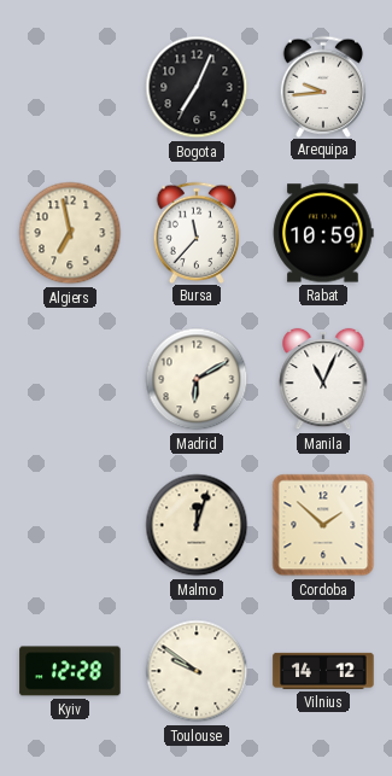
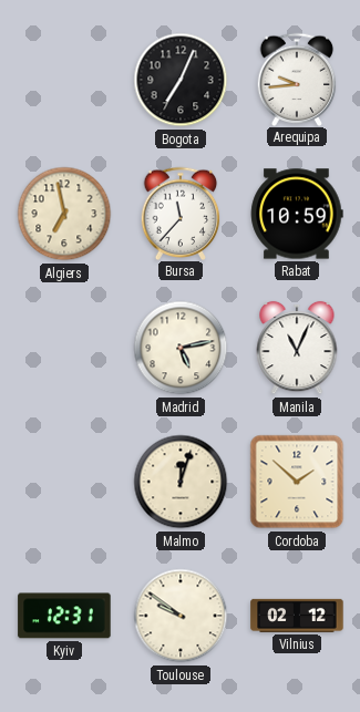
Madrid: 6:10 -> 5:13 (181, 348)
Kyiv: 12:28 -> 12:31 (64, 616)
Vilnius: 14:12 -> 02:12 (297, 616)
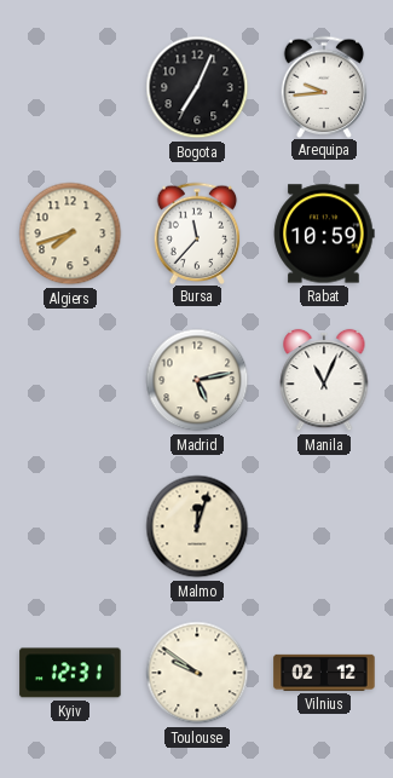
Algiers: 6:58 -> 7:42 (70, 234)
Cordoba: 1:52 -> none (297, 482)
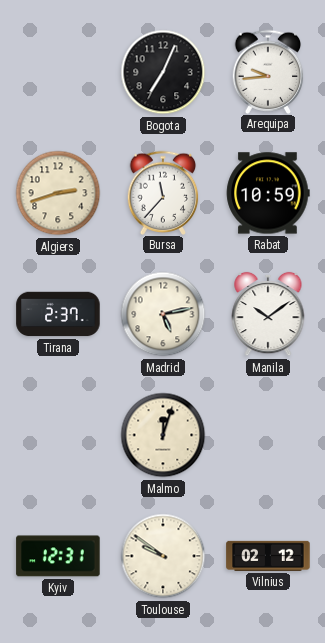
Algiers: 7:42 -> 2:42 (58, 193)
Tirana: none -> 2:37 (58, 314)
Manila: 11:04 -> 10:09 (268, 314)
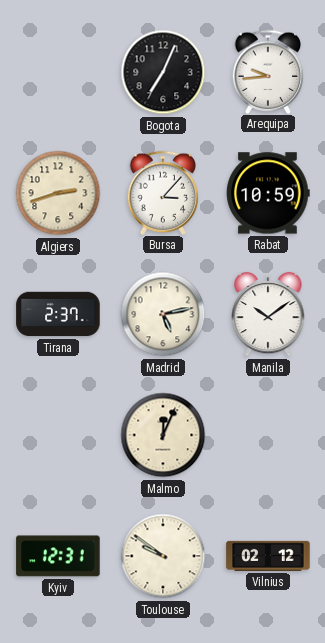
Bursa: 11:37 -> 3:07 (163, 192)
Malmo: 12:03 -> 12:04 (163, 435)
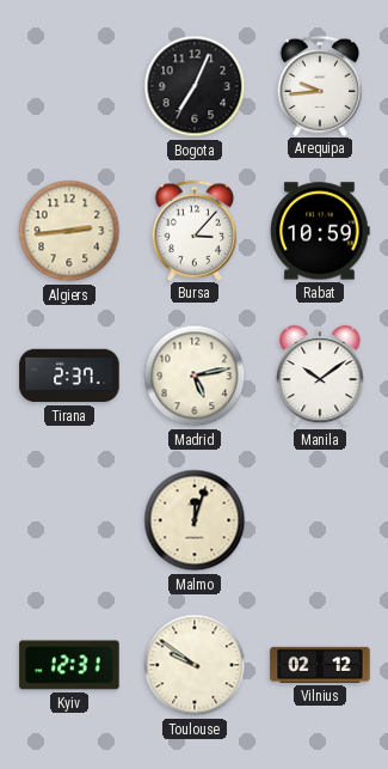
Algiers: 2:42 -> 2:44 (69, 231)
Malmo: 12:04 -> 12:03 (195, 520)
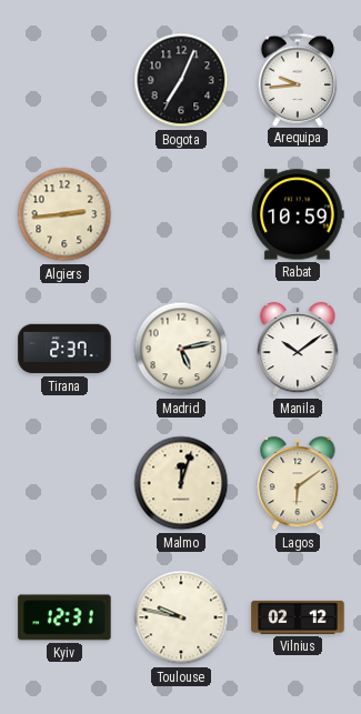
Bursa: 3:07 -> none (195, 230)
Lagos: none -> 6:09 (298, 483)
Toulouse: 9:51 -> 9:47 (181, 617)
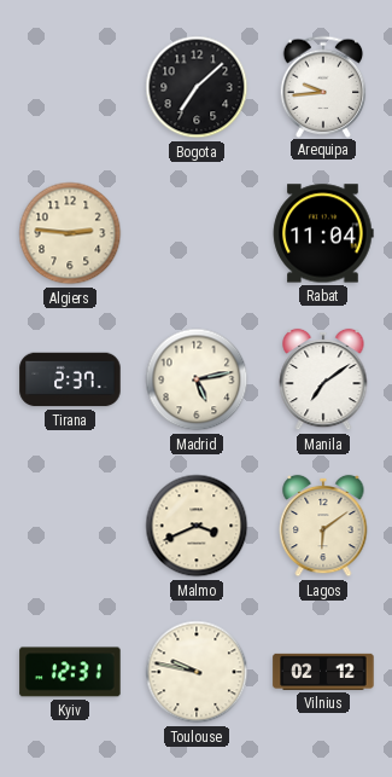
Bogota: 7:04 -> 7:08 (197, 87)
Algiers: 2:44 -> 2:46 (70, 233)
Rabat: 10:59 -> 11:04 (323, 233)
Manila: 10:09 -> 7:09 (323, 379)
Malmo: 12:03 -> 3:41 (197, 526)
